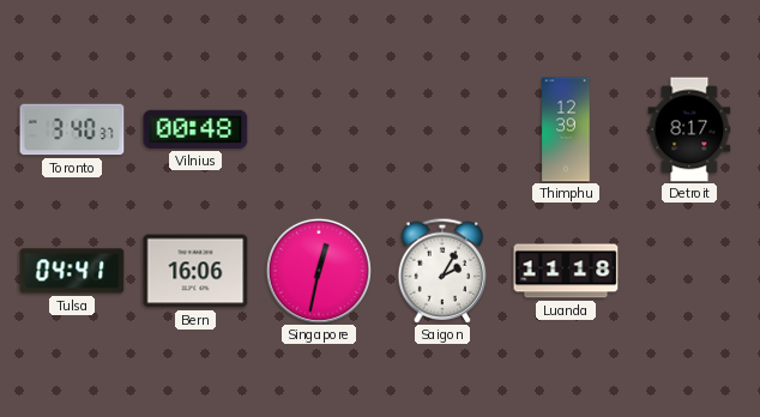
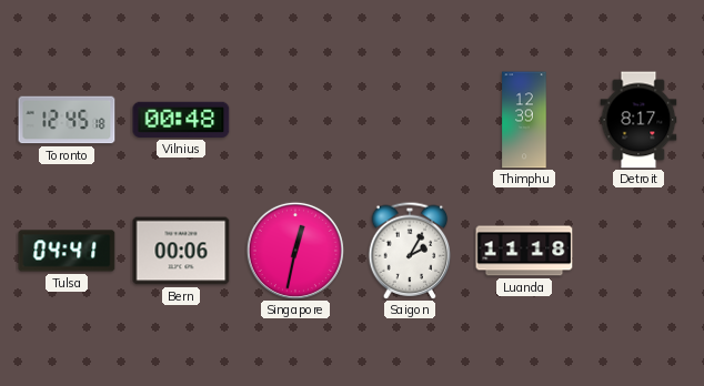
Toronto: 3:40 -> 12:45 (67, 120)
Bern: 16:06 -> 00:06 (181, 251)
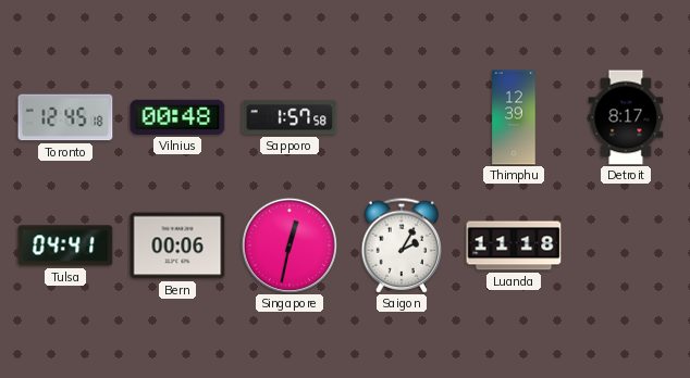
Sapporo: none -> 1:57 (289, 117)
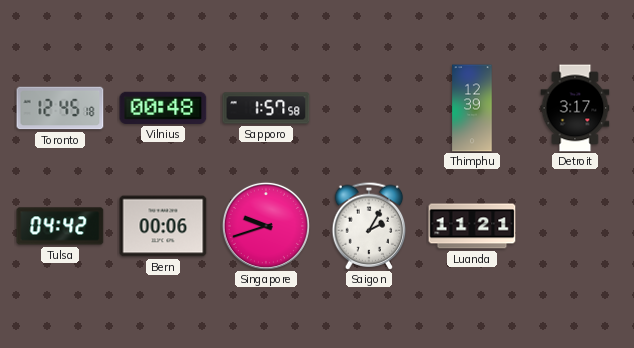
Detroit: 8:17 -> 3:17 (575, 108)
Tulsa: 04:41 -> 04:42 (60, 226)
Singapore: 12:32 -> 9:42 (266, 226)
Luanda: 11:18 -> 11:21 (472, 226)
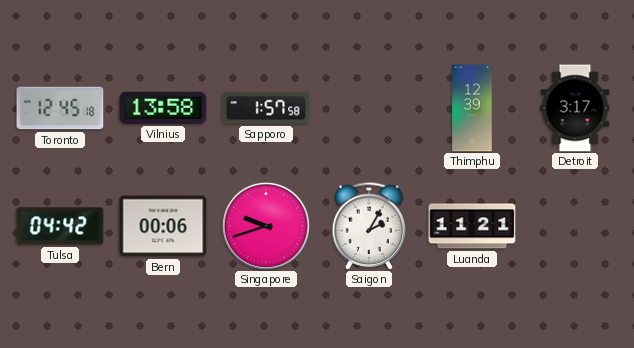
Vilnius: 00:48 -> 13:58 (163, 108)
